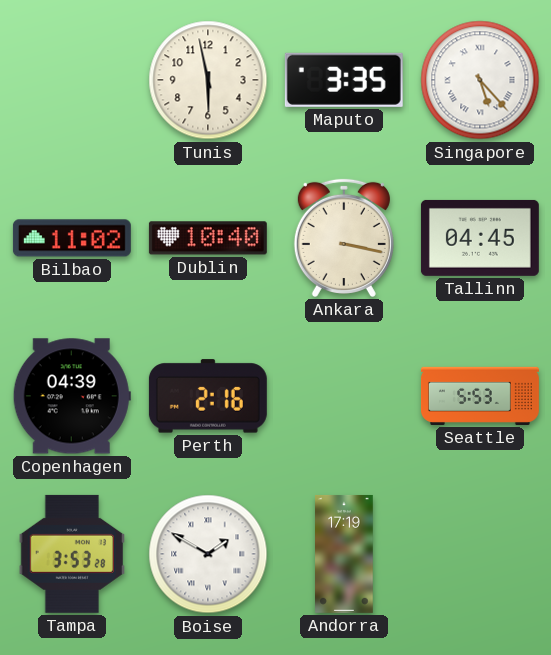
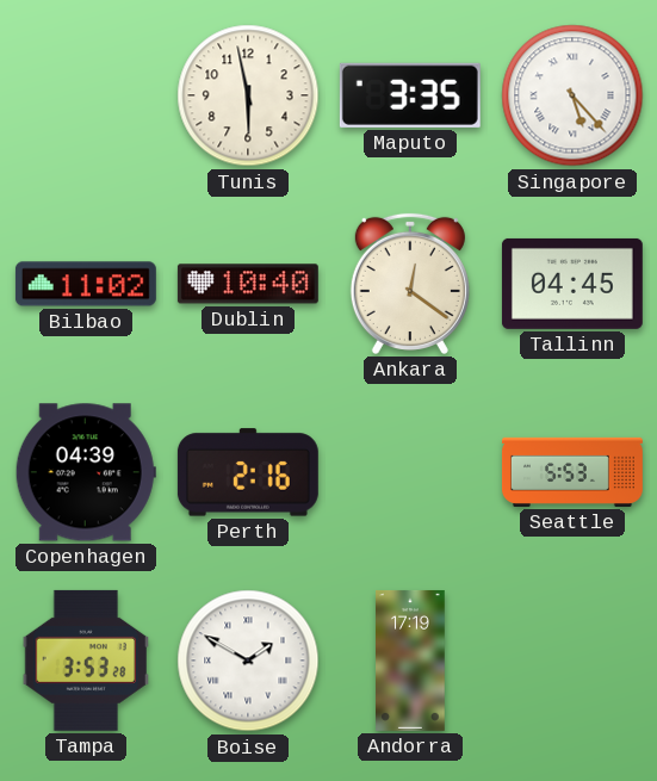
Ankara: 3:17 -> 12:21 (410, 284)
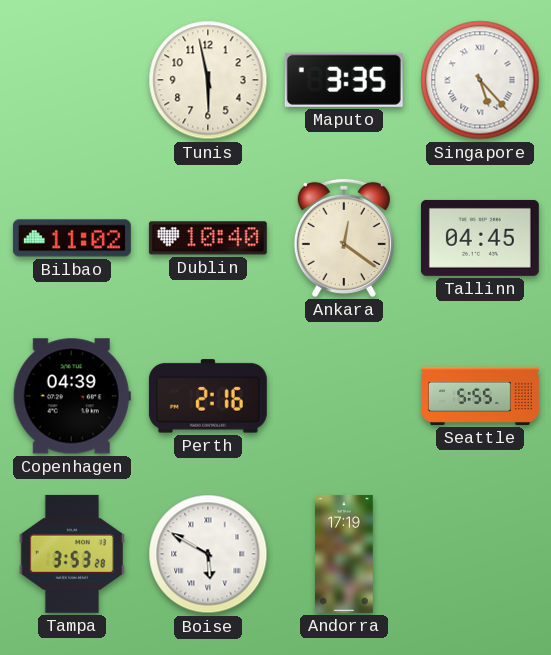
Seattle: 5:53 -> 5:55 (480, 396)
Boise: 1:50 -> 5:50 (208, 554)
